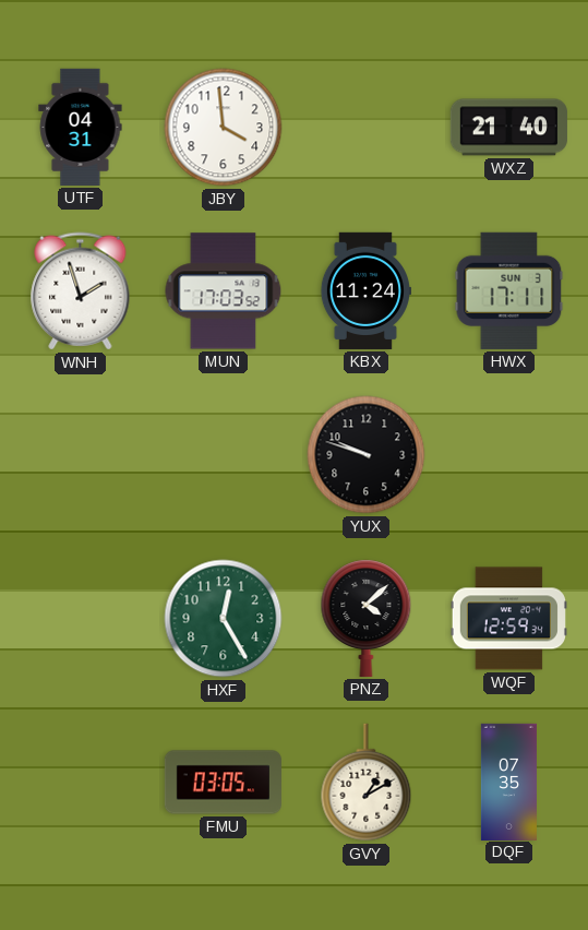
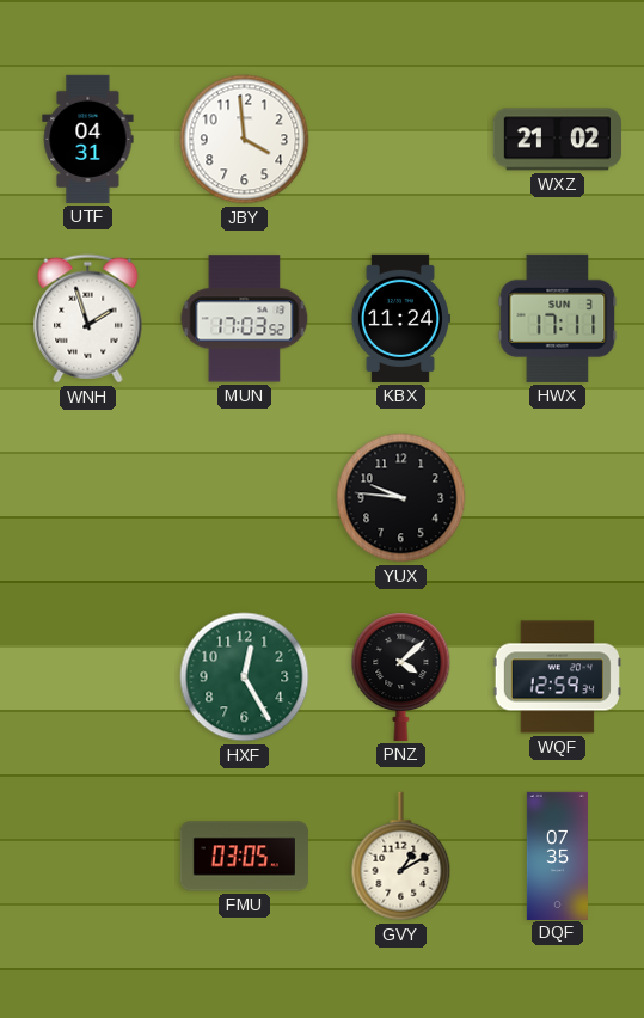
WXZ: 21:40 -> 21:02 (557, 140)
YUX: 9:48 -> 9:46 (401, 498)
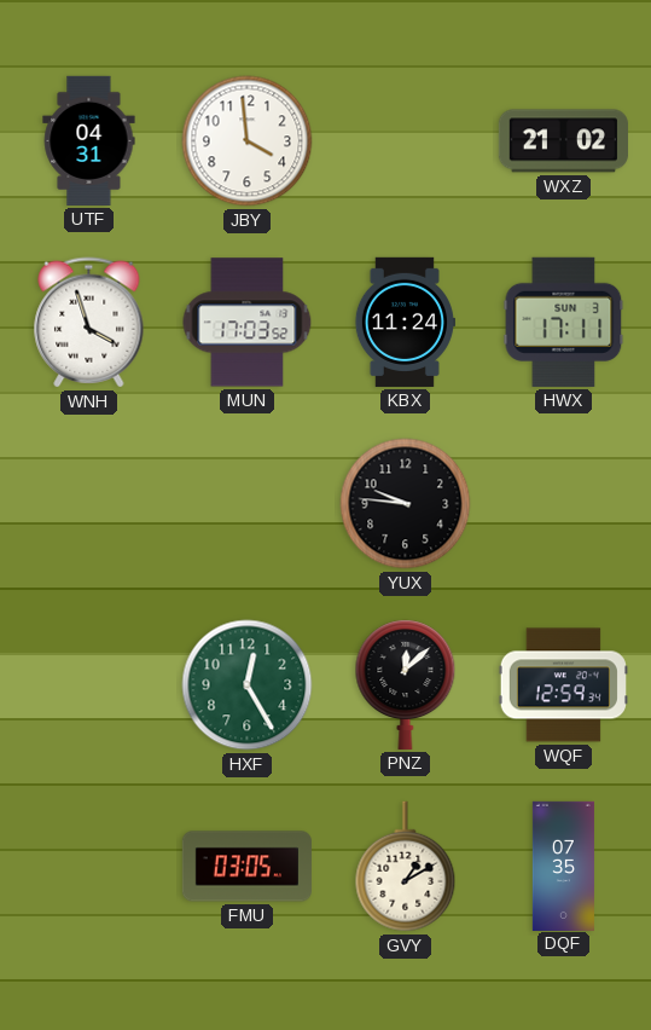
WNH: 1:57 -> 3:57 (89, 323)
PNZ: 4:08 -> 12:08 (406, 684)
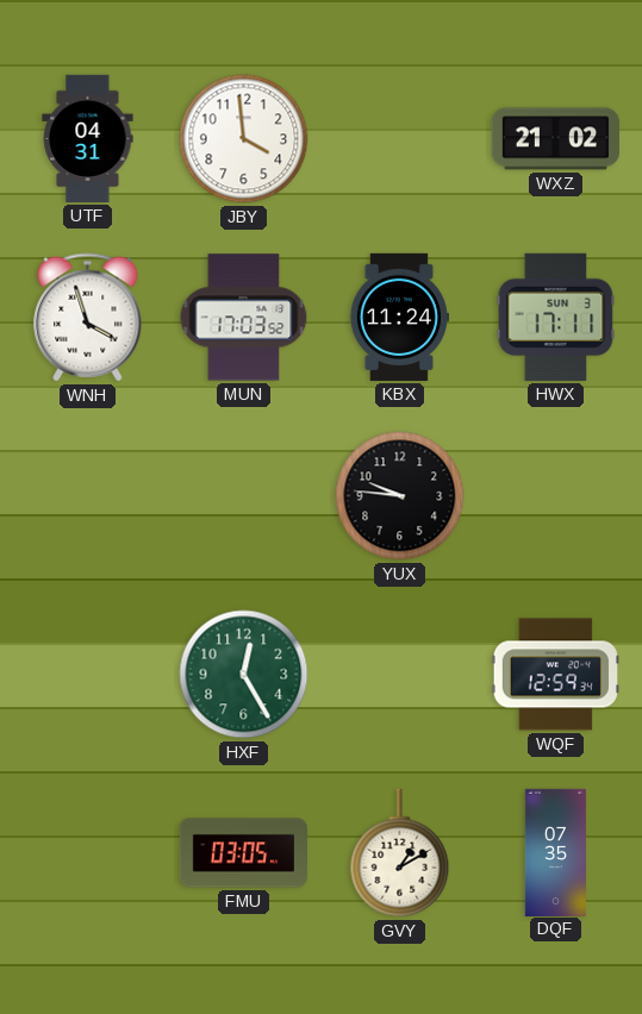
PNZ: 12:08 -> none (406, 684)
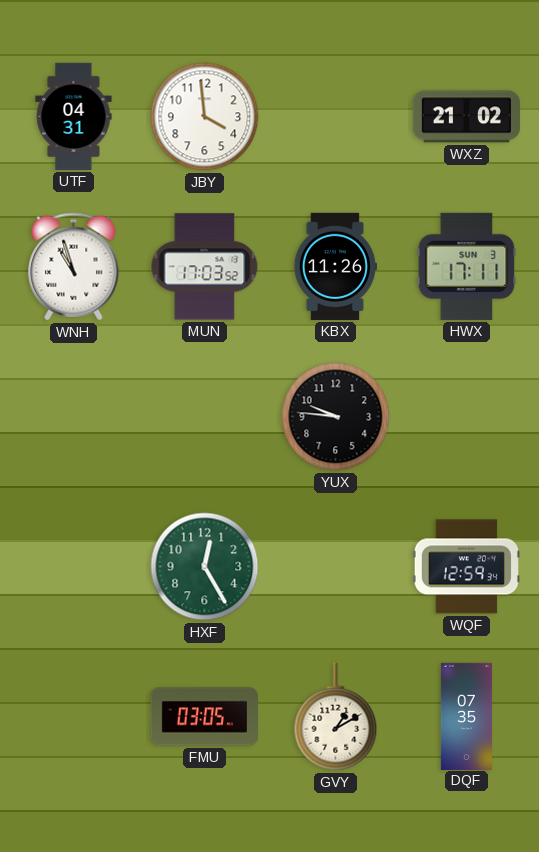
WNH: 3:57 -> 10:57 (74, 267)
KBX: 11:24 -> 11:26 (335, 266)
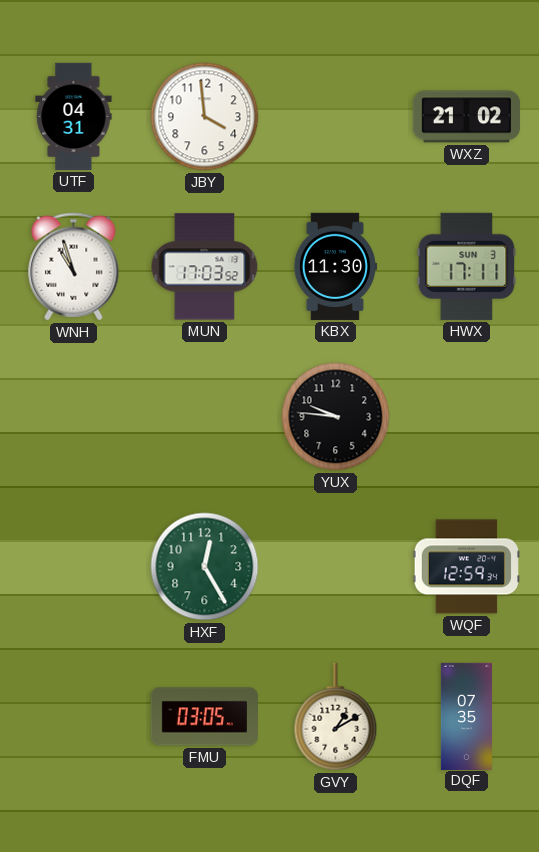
KBX: 11:26 -> 11:30 (335, 266)
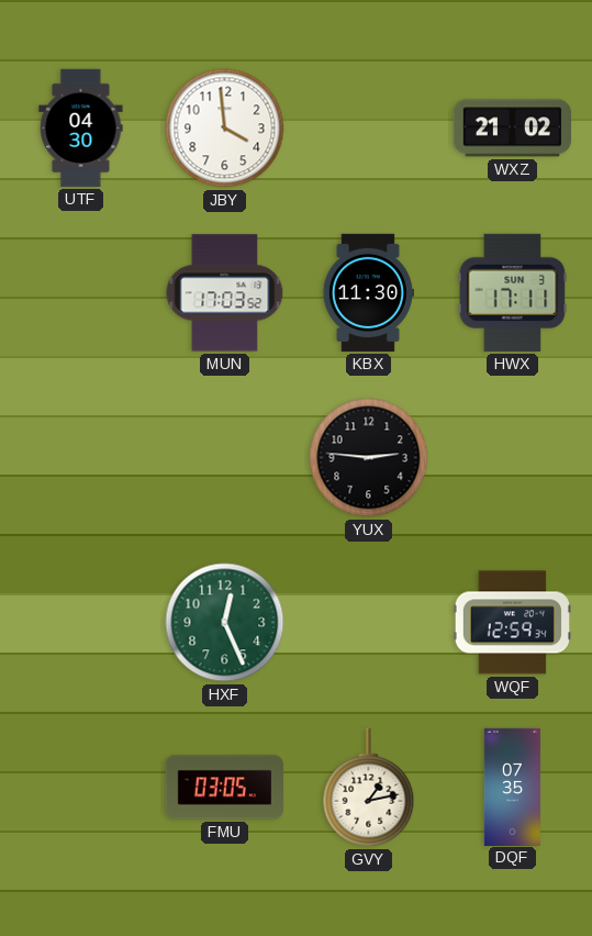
UTF: 04:31 -> 04:30 (81, 127)
WNH: 10:57 -> none (74, 267)
YUX: 9:46 -> 2:46 (369, 458)
HXF: 12:25 -> 12:26 (225, 623)
GVY: 1:10 -> 1:13 (369, 788)
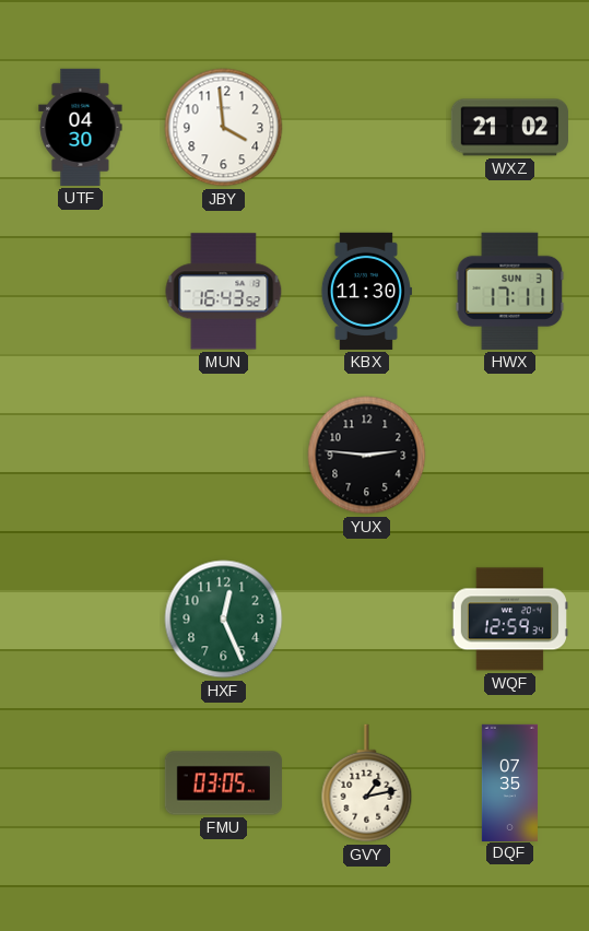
MUN: 17:03 -> 16:43 (224, 292)
